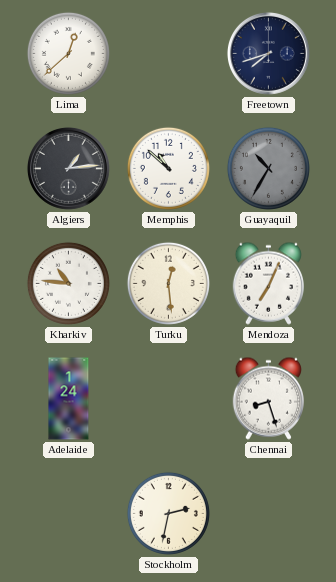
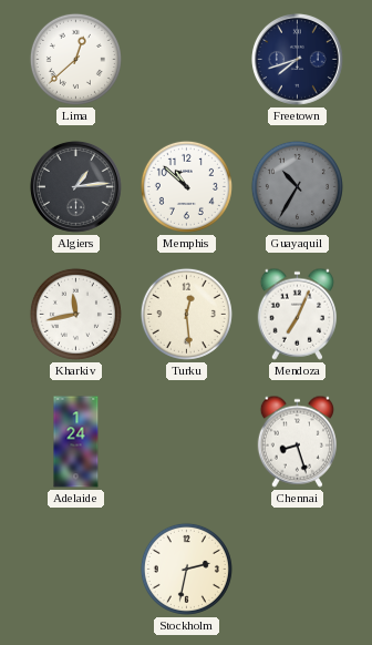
Kharkiv: 10:46 -> 11:43 (75, 314)
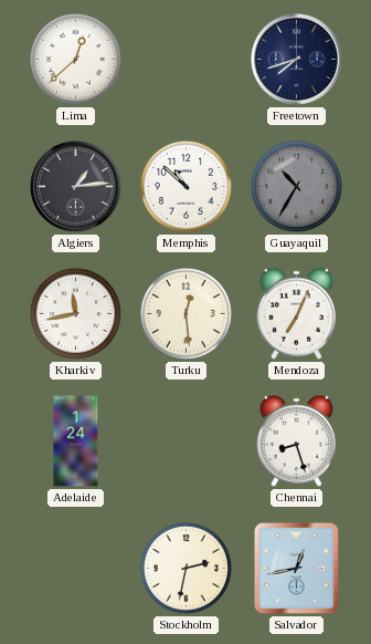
Salvador: none -> 12:43 (296, 568)
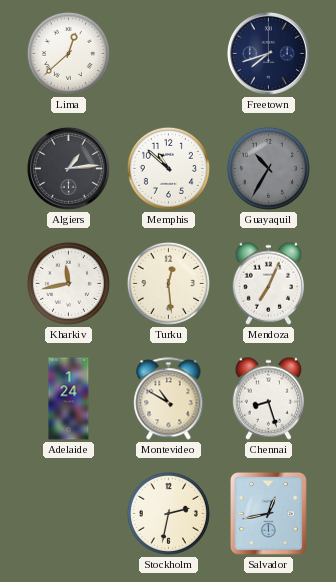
Montevideo: none -> 10:50 (169, 399)
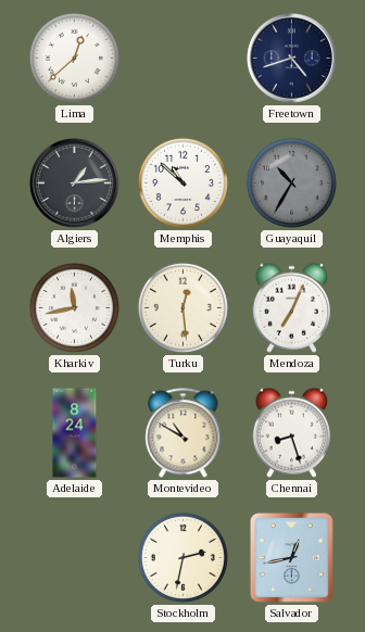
Freetown: 7:42 -> 4:42 (291, 58)
Adelaide: 1:24 -> 8:24 (75, 433)
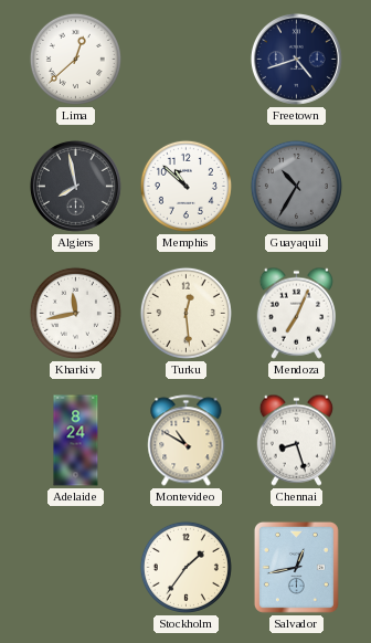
Algiers: 1:14 -> 7:58 (75, 186)
Stockholm: 2:32 -> 1:36 (185, 567)
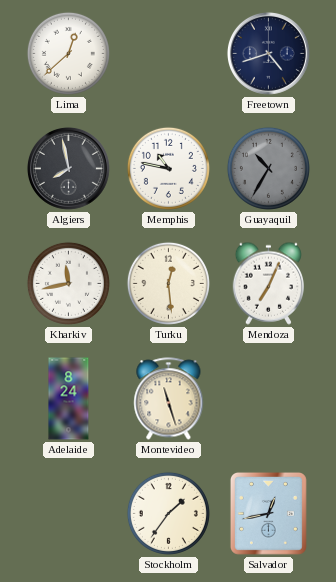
Memphis: 10:52 -> 10:47 (168, 168)
Montevideo: 10:50 -> 11:27 (169, 399)
Chennai: 8:27 -> none (296, 440)
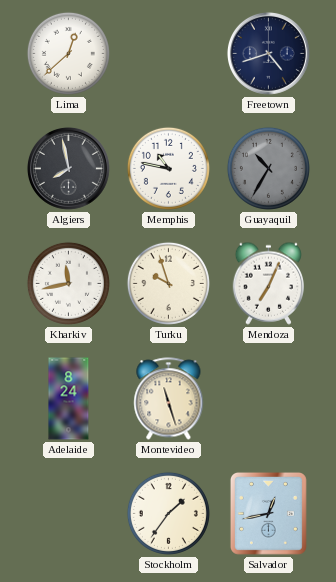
Turku: 12:29 -> 9:57 (168, 283)
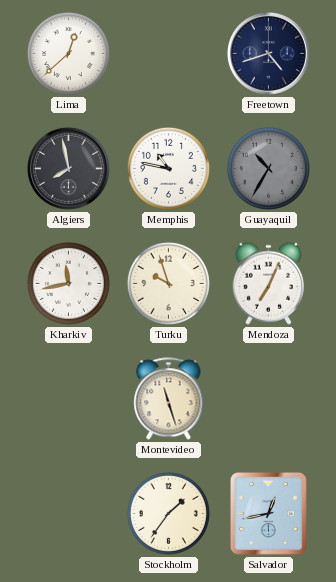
Adelaide: 8:24 -> none (69, 399)
